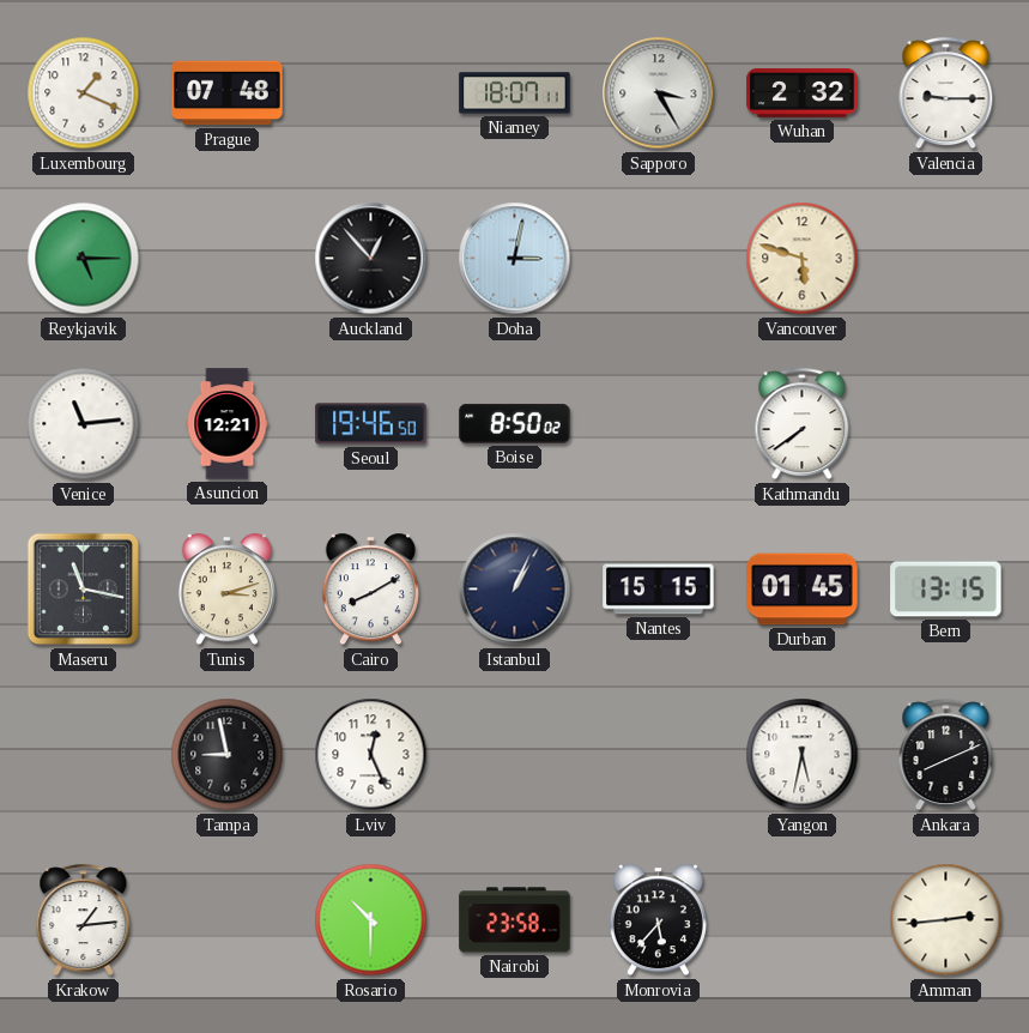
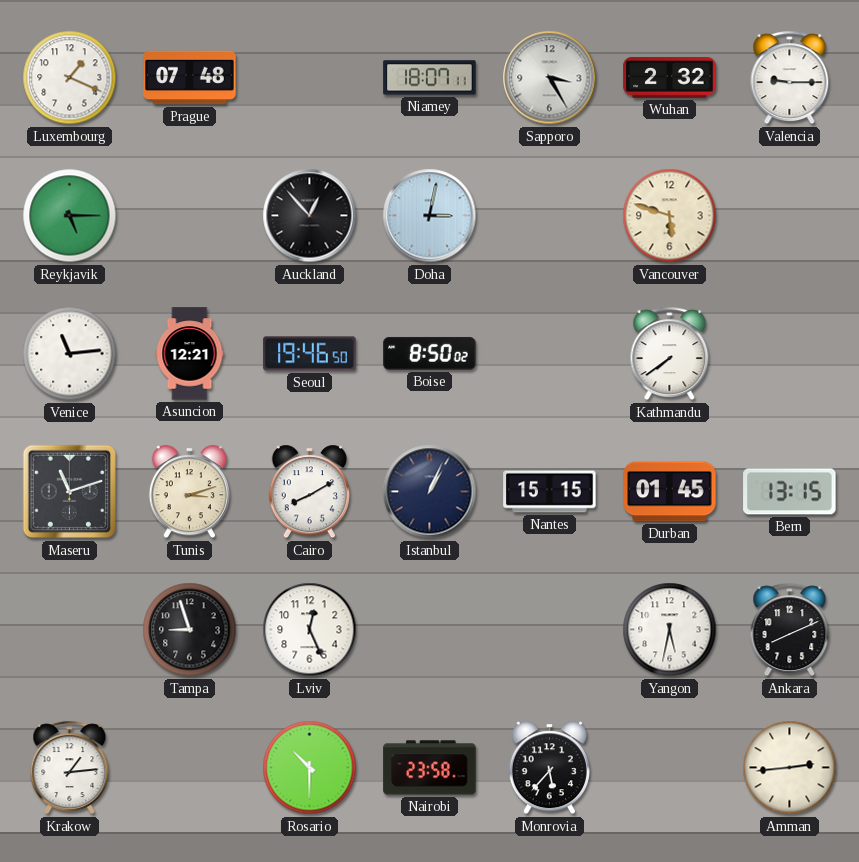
Maseru: 11:17 -> 11:12 (70, 492)
Tampa: 8:58 -> 8:57 (190, 630)
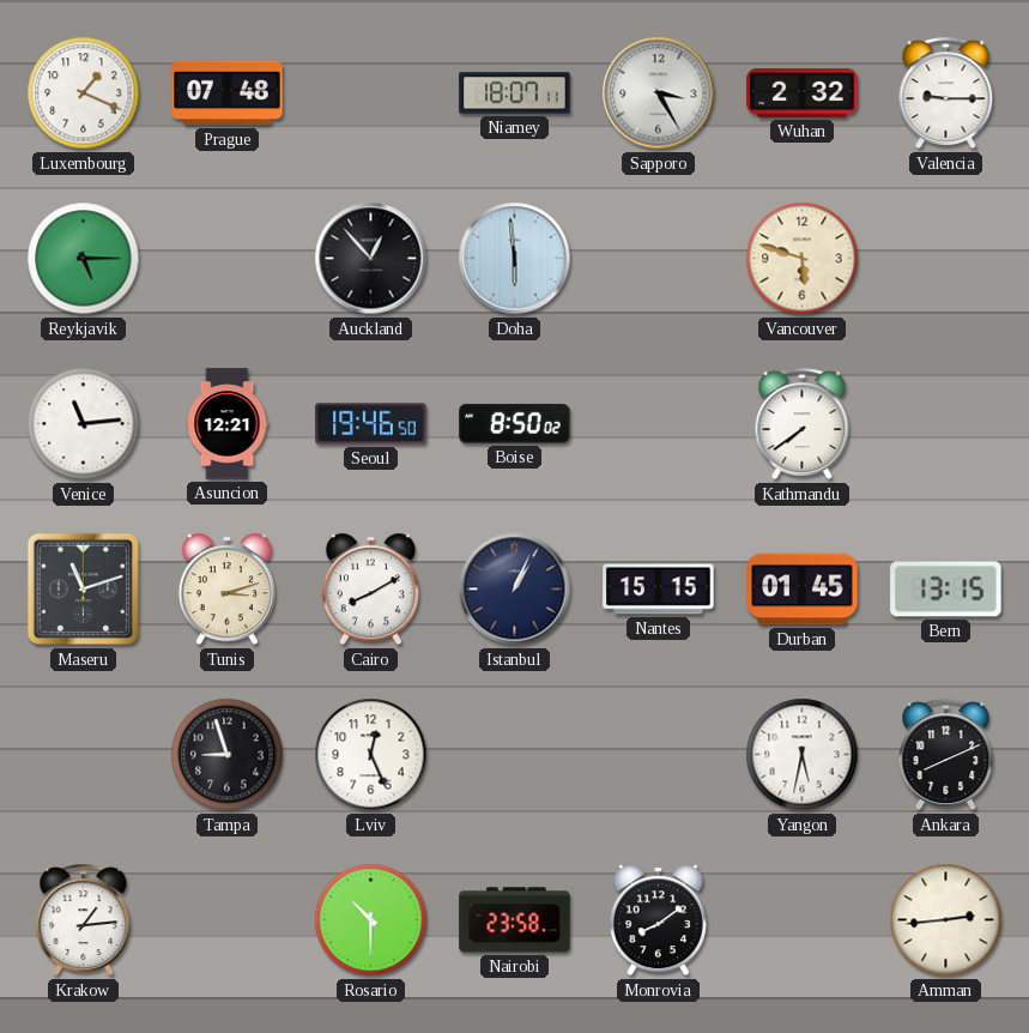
Doha: 3:02 -> 5:59 (515, 259)
Monrovia: 5:37 -> 8:09 (658, 920)
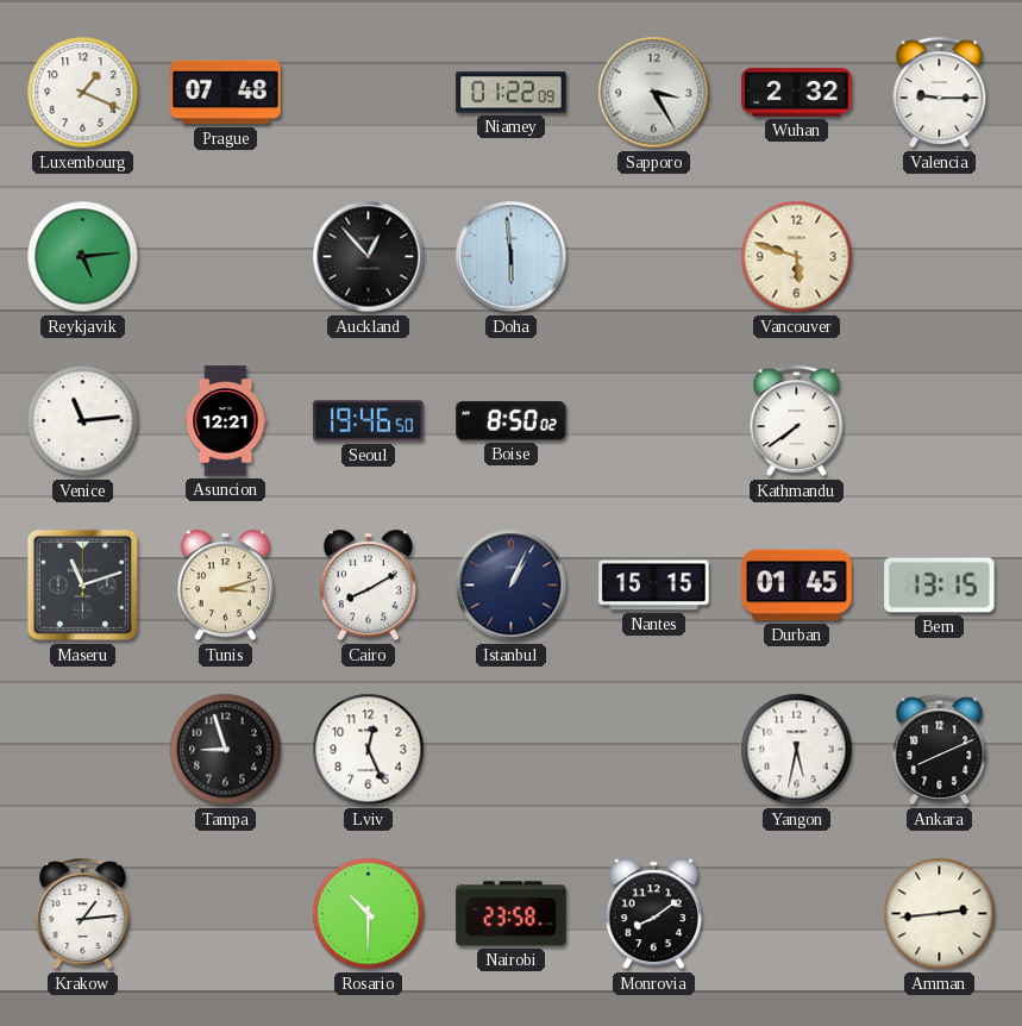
Niamey: 18:07 -> 01:22 (512, 93)
Reykjavik: 5:15 -> 5:14 (83, 257)
